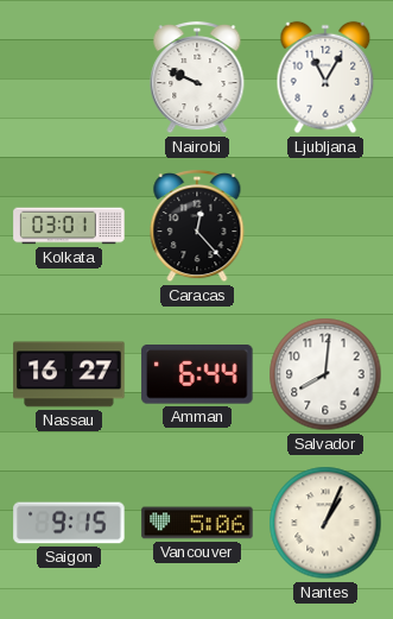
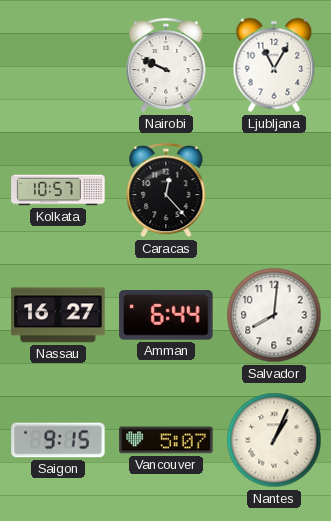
Kolkata: 03:01 -> 10:57 (58, 190)
Vancouver: 5:06 -> 5:07 (166, 440)
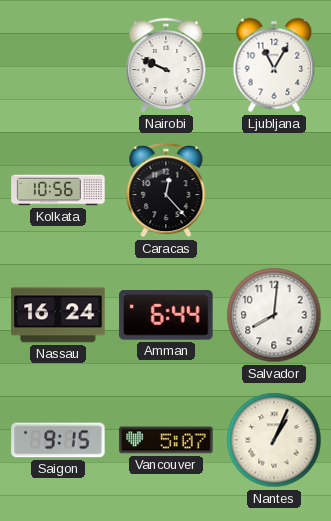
Kolkata: 10:57 -> 10:56 (58, 190)
Nassau: 16:27 -> 16:24 (58, 315)
